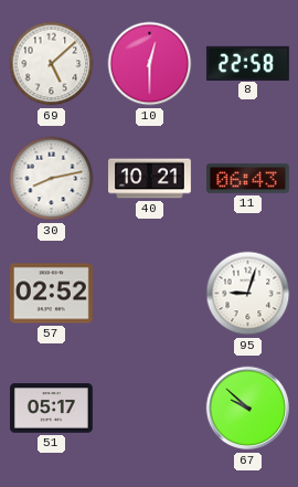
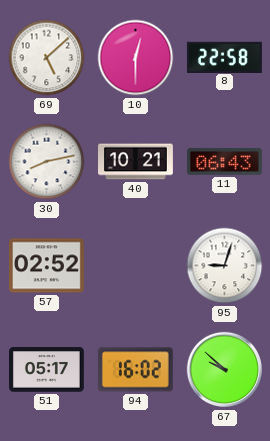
94: none -> 16:02 (135, 370)
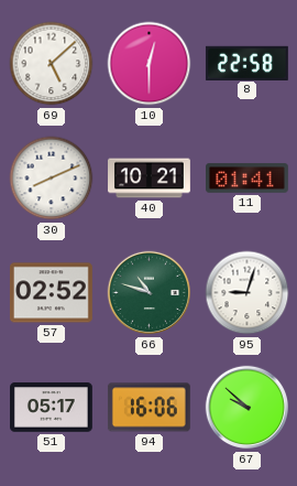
30: 8:13 -> 8:11 (52, 179)
11: 06:43 -> 01:41 (248, 179)
66: none -> 10:48 (148, 293)
94: 16:02 -> 16:06 (148, 408)
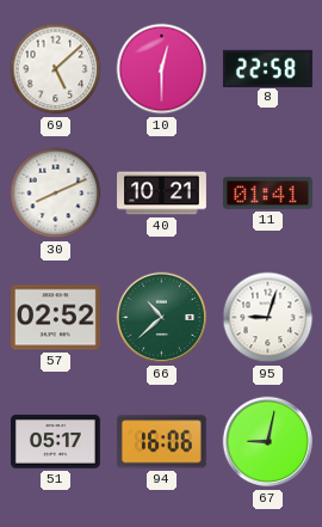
66: 10:48 -> 10:38 (161, 318)
67: 9:52 -> 9:02 (267, 442)
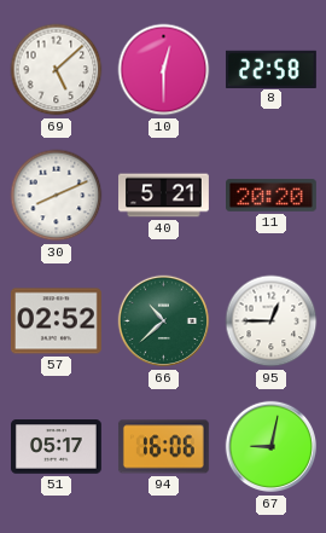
40: 10:21 -> 5:21 (164, 196)
11: 01:41 -> 20:20 (272, 196)
95: 9:03 -> 12:45 (272, 321)
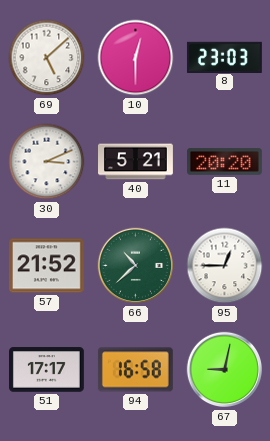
8: 22:58 -> 23:03 (224, 57)
30: 8:11 -> 3:11 (47, 162)
57: 02:52 -> 21:52 (46, 266)
51: 05:17 -> 17:17 (47, 370)
94: 16:06 -> 16:58 (135, 370)
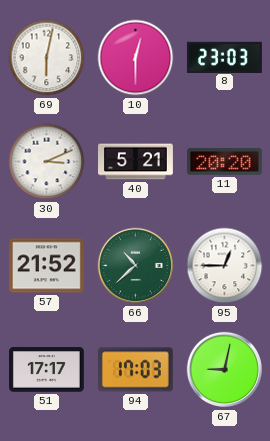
69: 5:08 -> 6:02 (47, 58)
94: 16:58 -> 17:03 (135, 370)
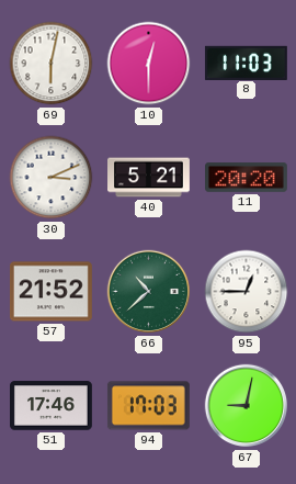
8: 23:03 -> 11:03 (246, 63)
51: 17:17 -> 17:46 (52, 406)
